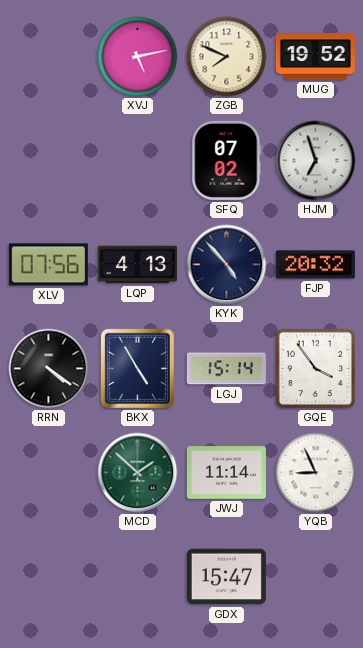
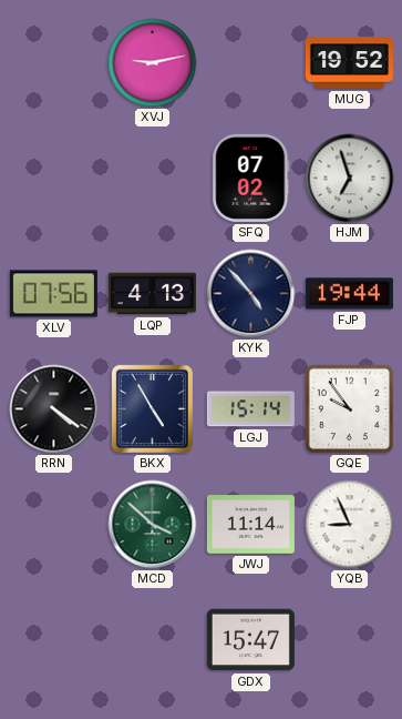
XVJ: 5:13 -> 9:13 (153, 63)
ZGB: 7:49 -> none (227, 57)
FJP: 20:32 -> 19:44 (349, 294)
GQE: 3:54 -> 9:54 (350, 409)
MCD: 1:52 -> 3:52 (153, 525)
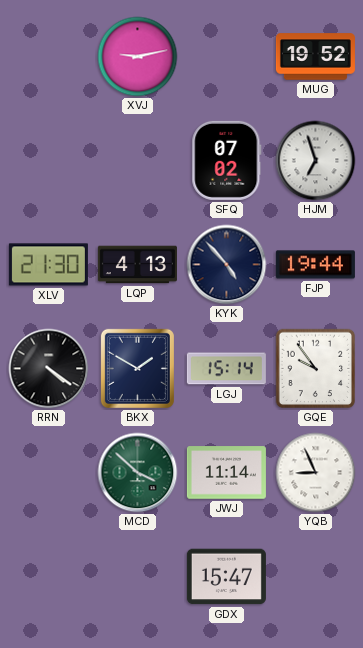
XLV: 07:56 -> 21:30 (48, 265)
BKX: 4:55 -> 1:50 (137, 368)
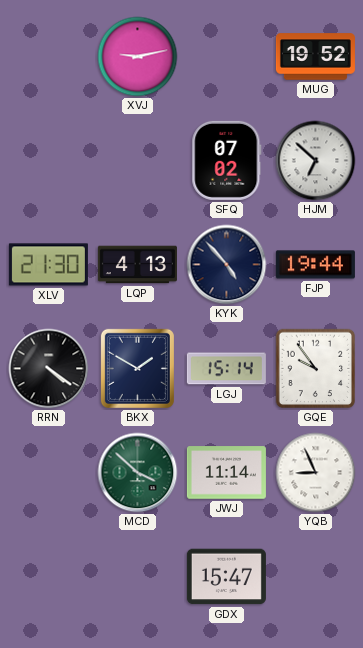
HJM: 6:57 -> 6:52 (316, 161)
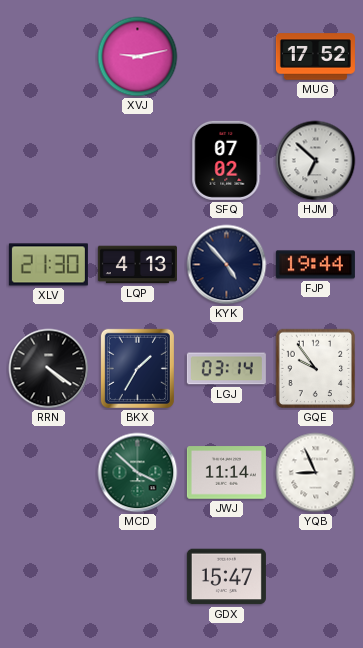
MUG: 19:52 -> 17:52 (315, 57)
BKX: 1:50 -> 1:35 (137, 368)
LGJ: 15:14 -> 03:14 (226, 369)
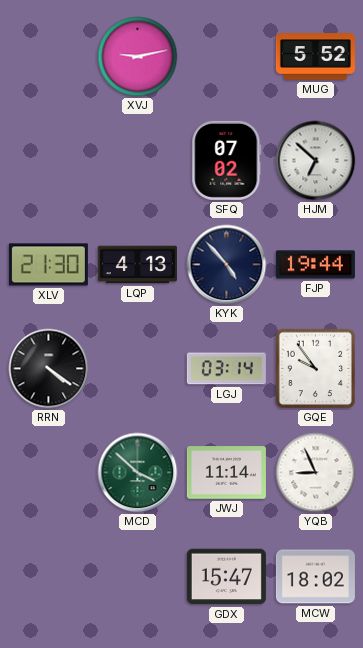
MUG: 17:52 -> 5:52 (315, 57)
BKX: 1:35 -> none (137, 368)
MCW: none -> 18:02 (315, 577)
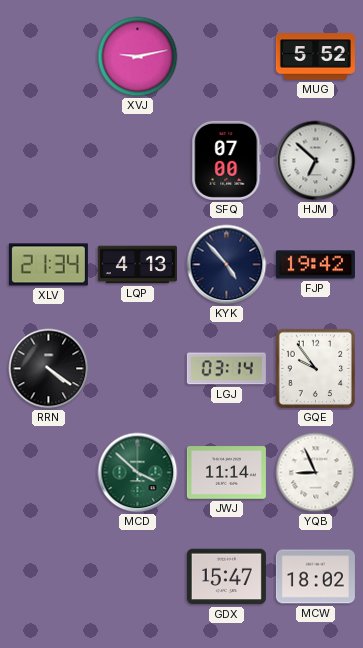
SFQ: 07:02 -> 07:00 (227, 160)
XLV: 21:30 -> 21:34 (48, 265)
FJP: 19:44 -> 19:42 (315, 265)
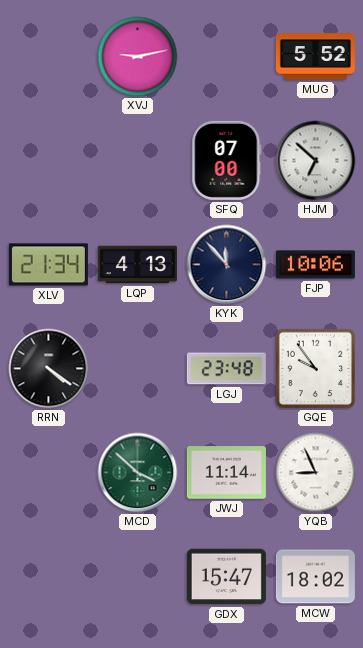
KYK: 4:53 -> 11:53 (227, 265)
FJP: 19:42 -> 10:06 (315, 265)
LGJ: 03:14 -> 23:48 (226, 369)
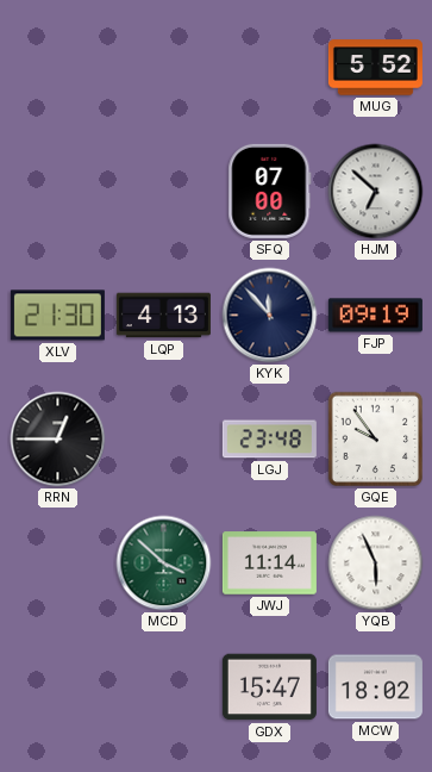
XVJ: 9:13 -> none (138, 57)
XLV: 21:34 -> 21:30 (57, 316)
FJP: 10:06 -> 09:19 (375, 316)
RRN: 4:21 -> 12:45 (58, 440)
YQB: 8:56 -> 5:56 (376, 564)
